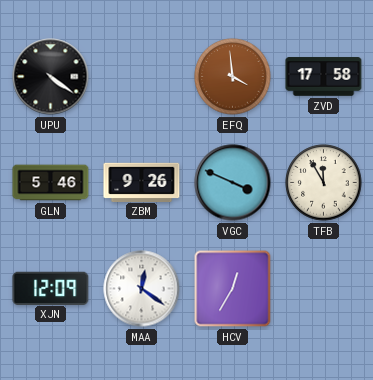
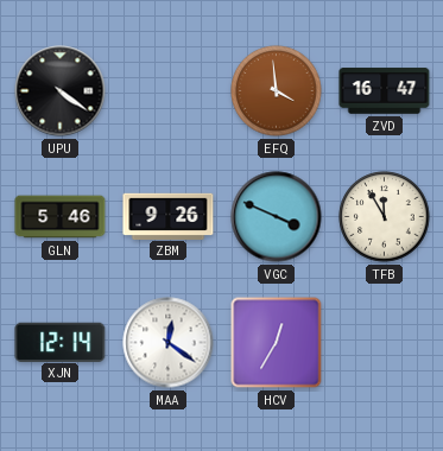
ZVD: 17:58 -> 16:47 (385, 91)
XJN: 12:09 -> 12:14 (61, 342)
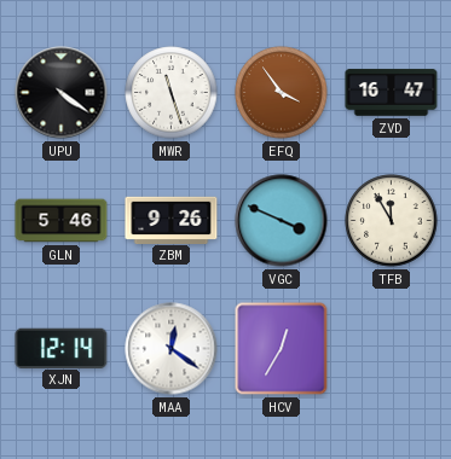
MWR: none -> 11:27 (172, 93)
EFQ: 3:59 -> 3:54 (282, 93)
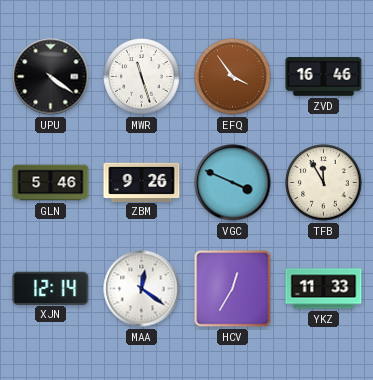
ZVD: 16:47 -> 16:46 (324, 77)
YKZ: none -> 11:33 (324, 289)
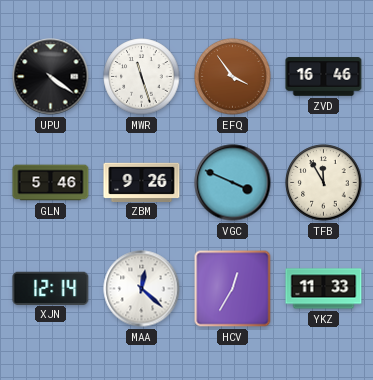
MAA: 12:21 -> 12:22 (142, 289)
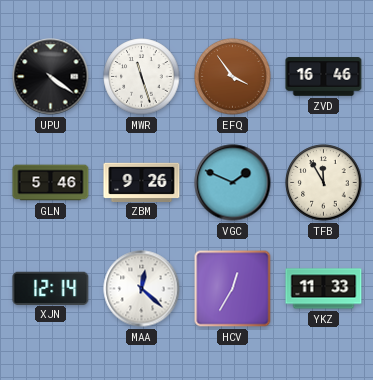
VGC: 3:49 -> 1:49 (233, 183)
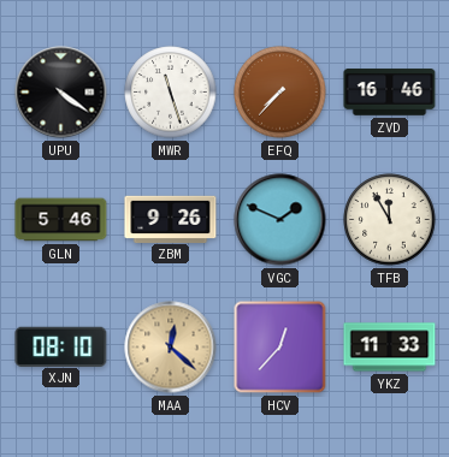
EFQ: 3:54 -> 7:37 (280, 93)
XJN: 12:14 -> 08:10 (61, 346)
MAA dial: white -> champagne (171, 348)
HCV: 12:35 -> 12:37 (280, 348)
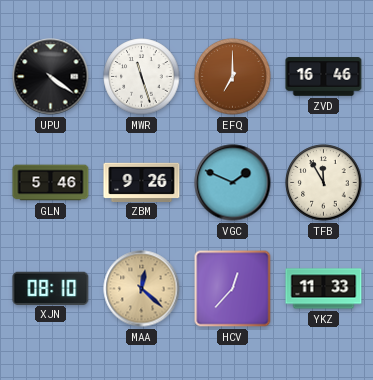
EFQ: 7:37 -> 7:00 (233, 77)
